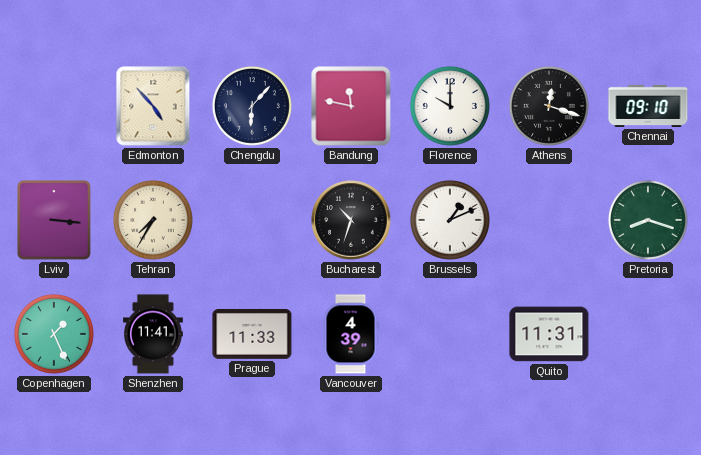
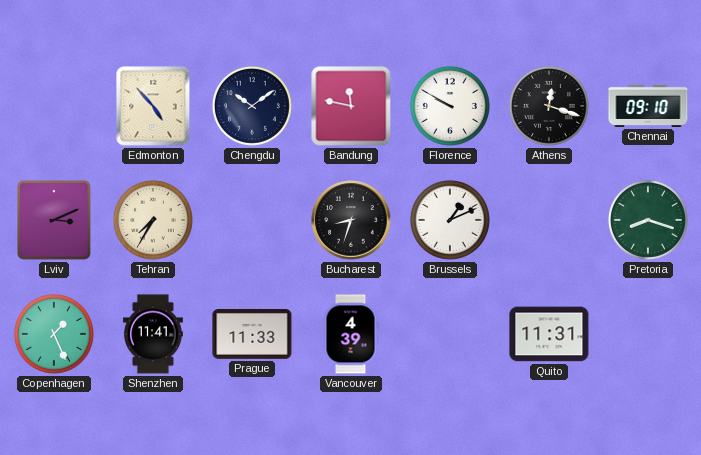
Chengdu: 6:07 -> 10:09 (252, 106)
Florence: 10:00 -> 9:50 (450, 106)
Lviv: 3:16 -> 3:11 (54, 220)
Bucharest: 10:33 -> 8:33 (351, 220)
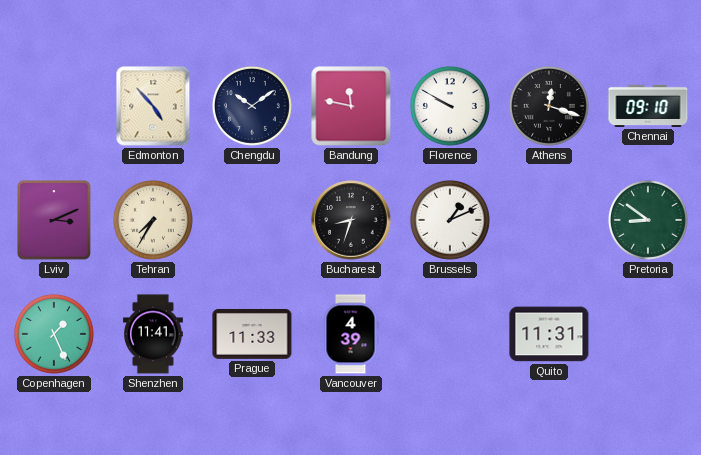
Pretoria: 8:18 -> 8:51 (648, 220)
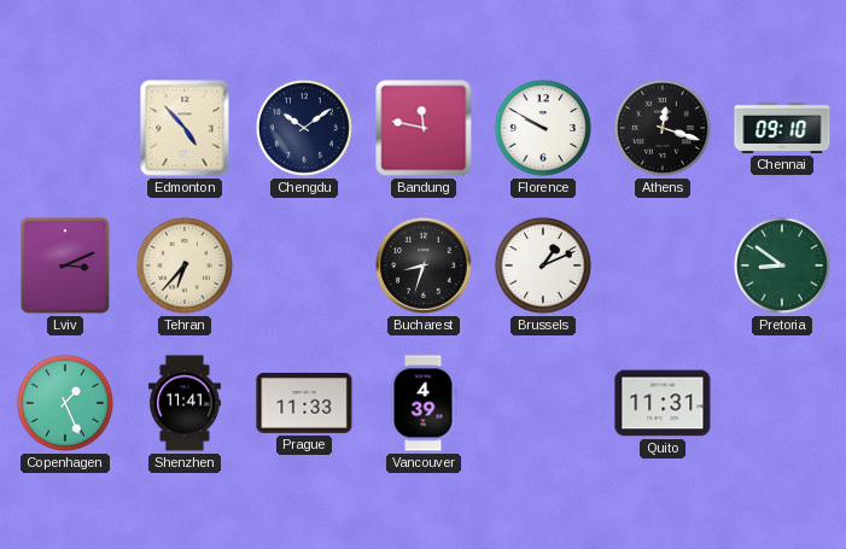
Tehran: 7:35 -> 6:37 (185, 265)
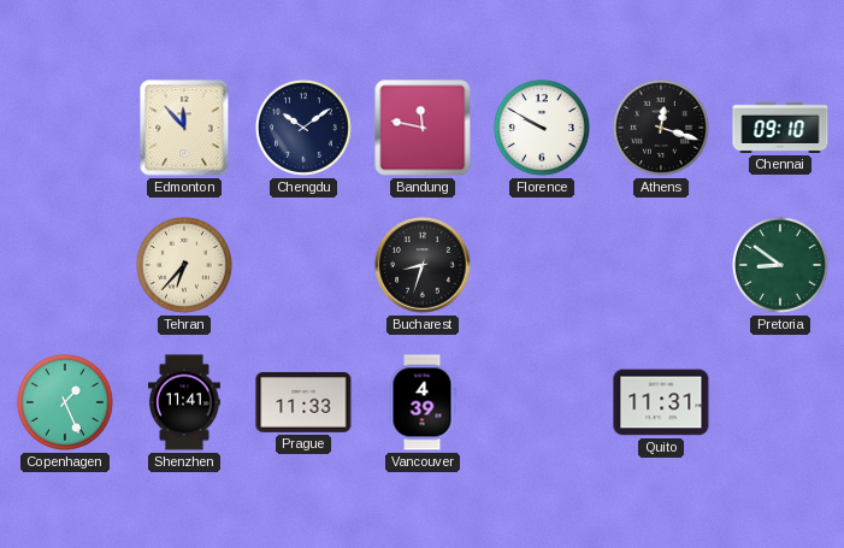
Edmonton: 4:53 -> 11:53 (184, 128)
Lviv: 3:11 -> none (65, 265)
Brussels: 1:11 -> none (543, 265)
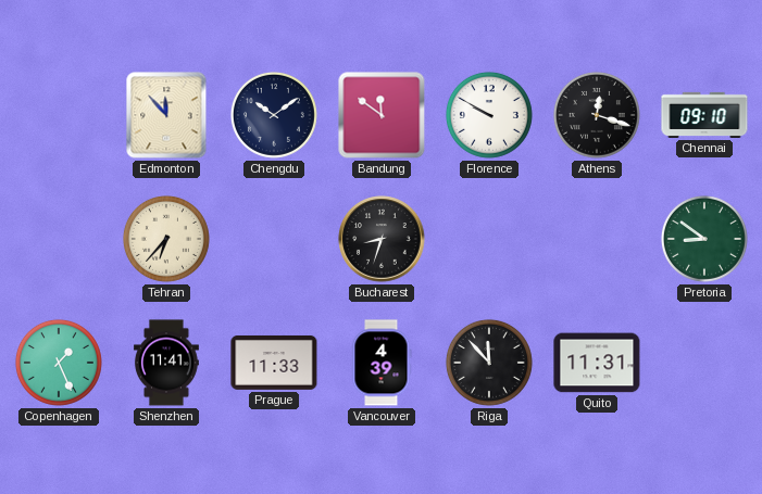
Bandung: 11:47 -> 11:51 (382, 115)
Riga: none -> 11:53 (489, 363)
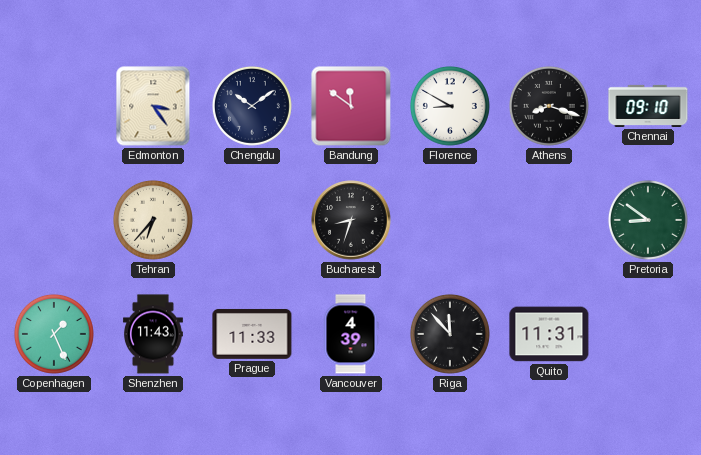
Edmonton: 11:53 -> 3:24 (153, 106)
Florence: 9:50 -> 8:50 (450, 106)
Athens: 12:18 -> 8:18 (549, 106)
Shenzhen: 11:41 -> 11:43 (153, 334)
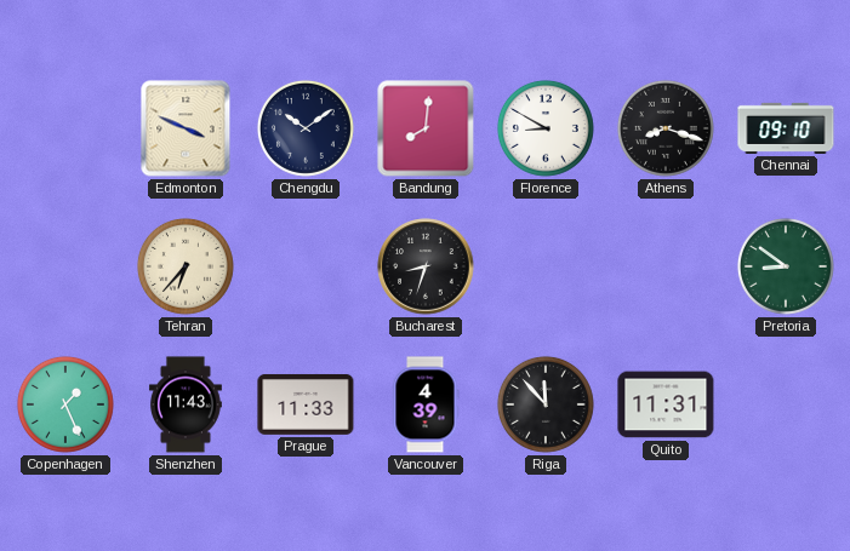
Edmonton: 3:24 -> 3:49 (186, 128)
Bandung: 11:51 -> 8:01 (426, 128)
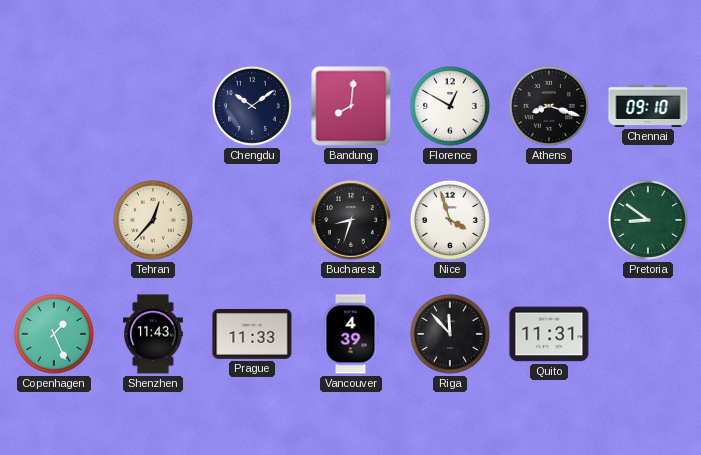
Edmonton: 3:49 -> none (186, 128)
Florence: 8:50 -> 12:50 (450, 106)
Tehran: 6:37 -> 12:37 (153, 220)
Nice: none -> 3:57 (450, 220)
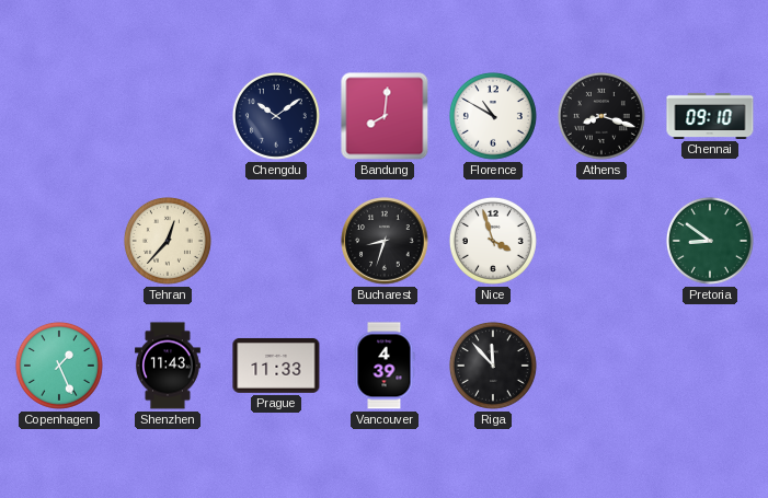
Florence: 12:50 -> 10:50 (493, 116)
Quito: 11:31 -> none (549, 334)
